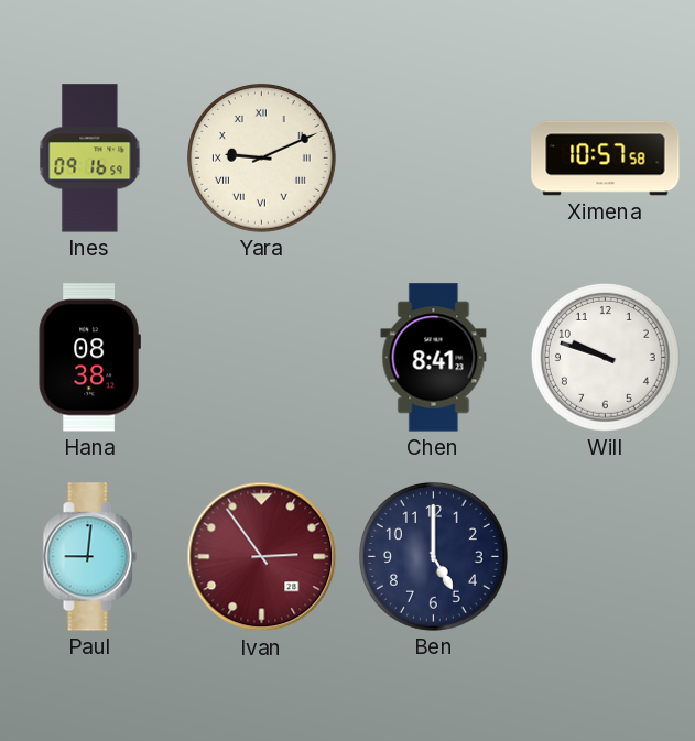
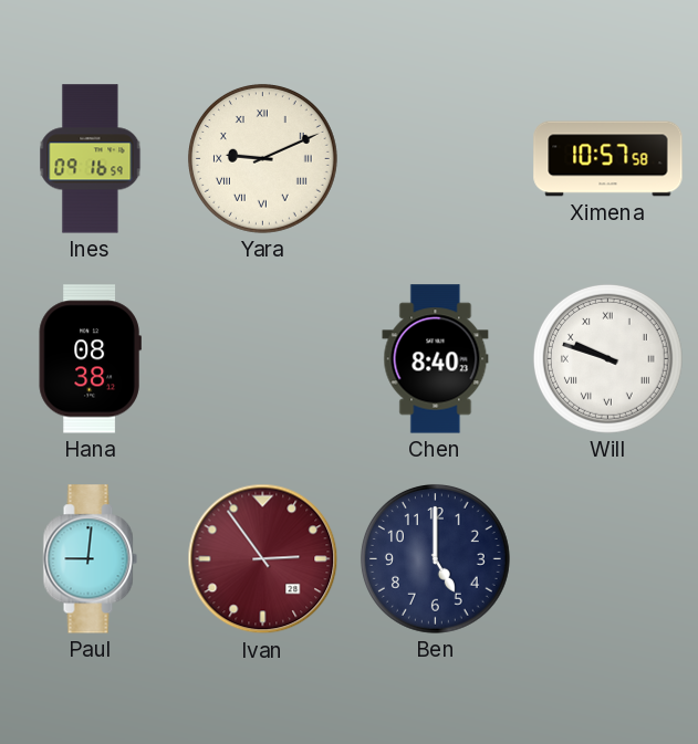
Chen: 8:41 -> 8:40 (436, 359)
Will numerals: Arabic -> Roman (607, 358)
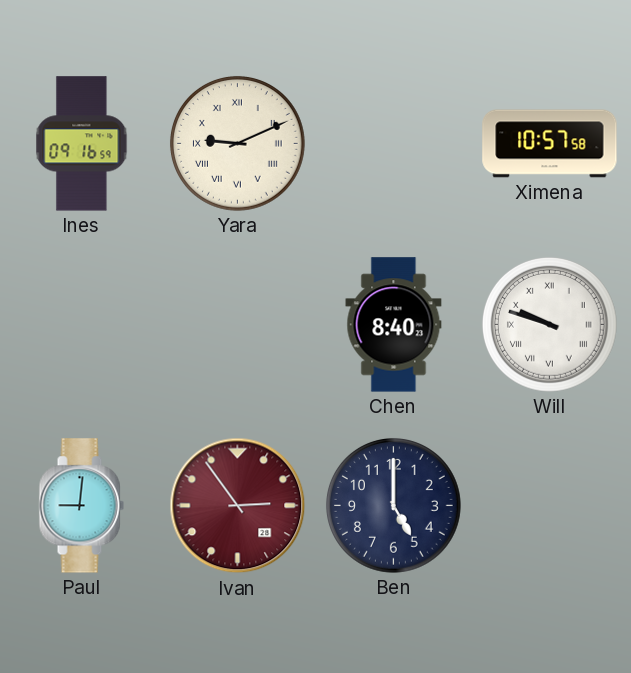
Hana: 08:38 -> none (90, 359)
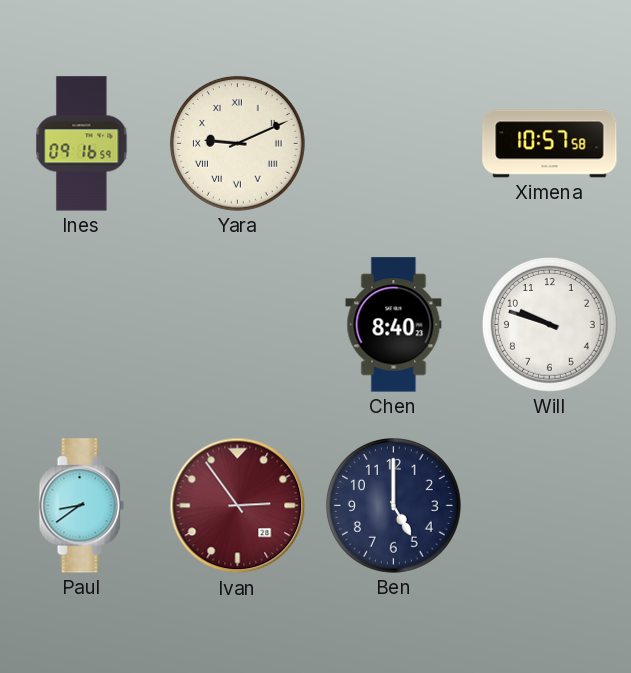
Will numerals: Roman -> Arabic (549, 324)
Paul: 9:01 -> 8:39 (81, 506)
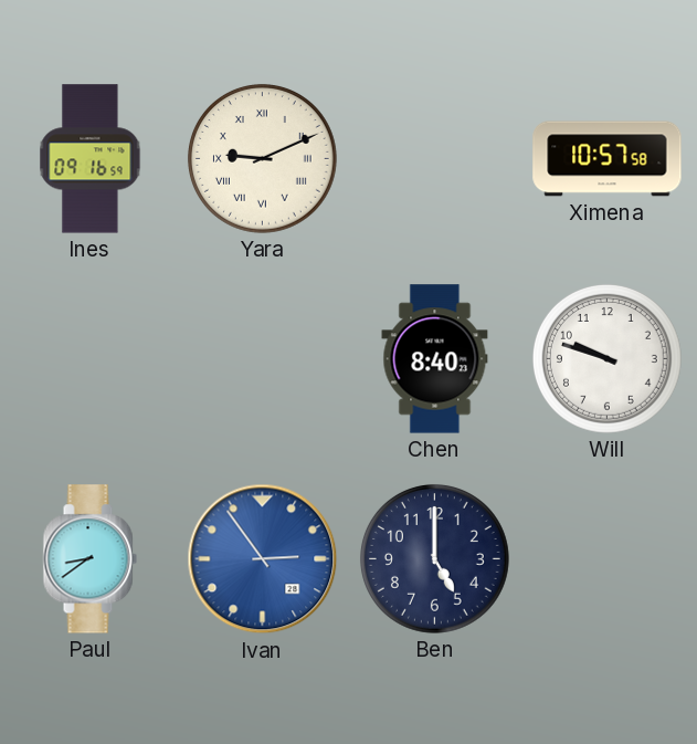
Ivan dial: burgundy -> blue (263, 559)
